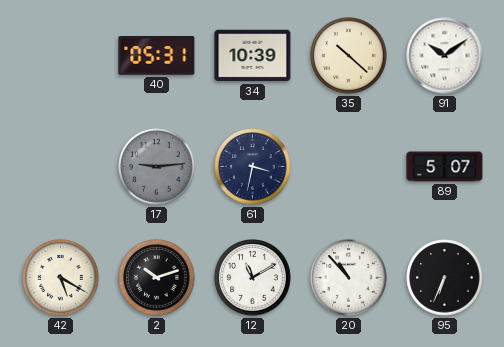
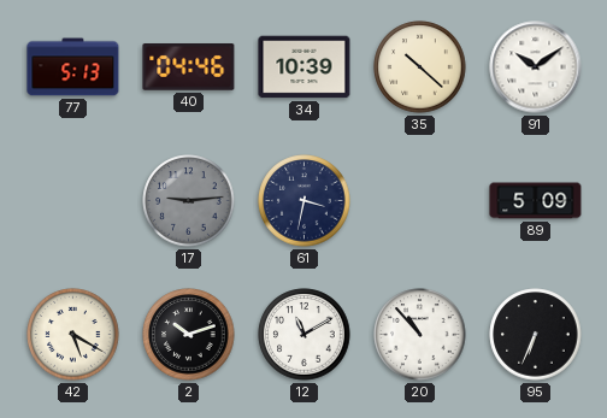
77: none -> 5:13 (73, 67)
40: 05:31 -> 04:46 (189, 67)
89: 5:07 -> 5:09 (536, 201)
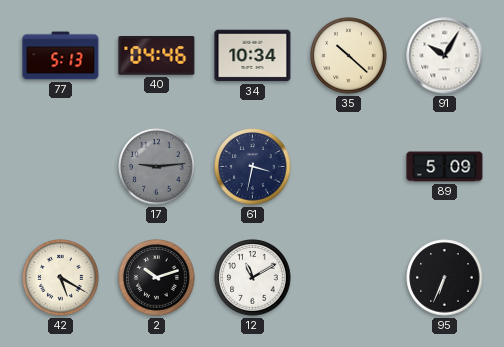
34: 10:39 -> 10:34 (253, 56)
91: 10:09 -> 10:05 (445, 56)
20: 10:53 -> none (420, 335)
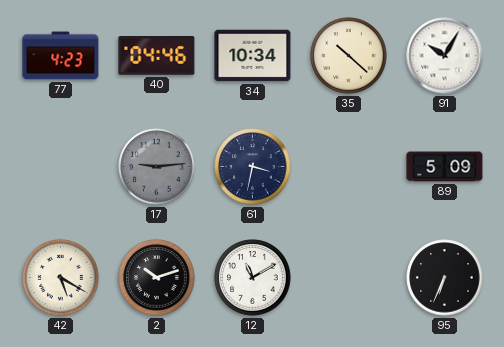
77: 5:13 -> 4:23 (61, 56)
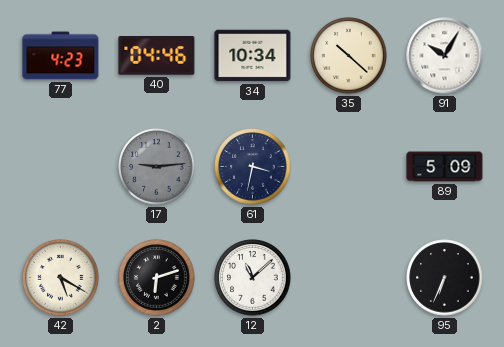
2: 10:12 -> 6:12 (157, 278)
12: 11:10 -> 11:08 (253, 278)
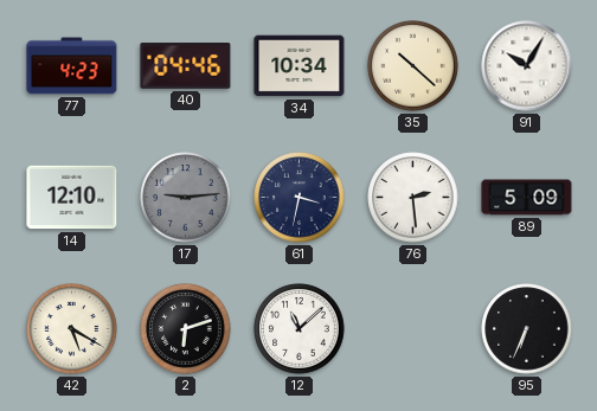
14: none -> 12:10 (72, 198)
76: none -> 2:29 (413, 198)
